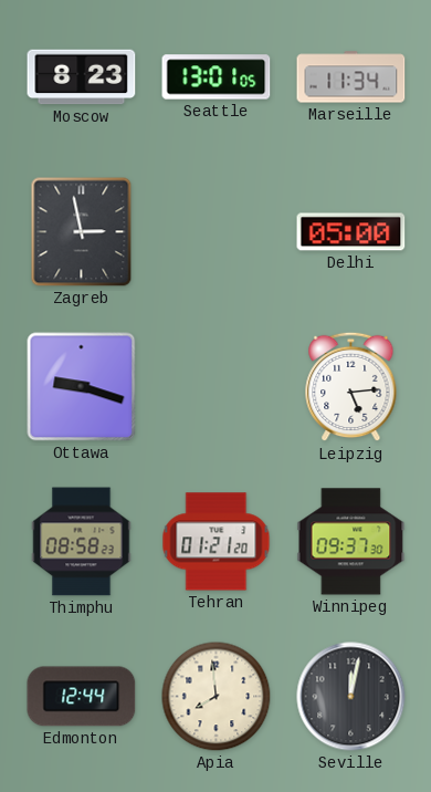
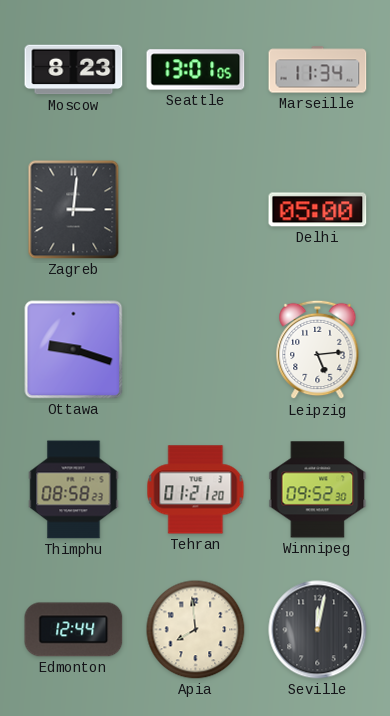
Zagreb: 2:58 -> 3:01 (74, 210)
Winnipeg: 09:37 -> 09:52 (318, 490)
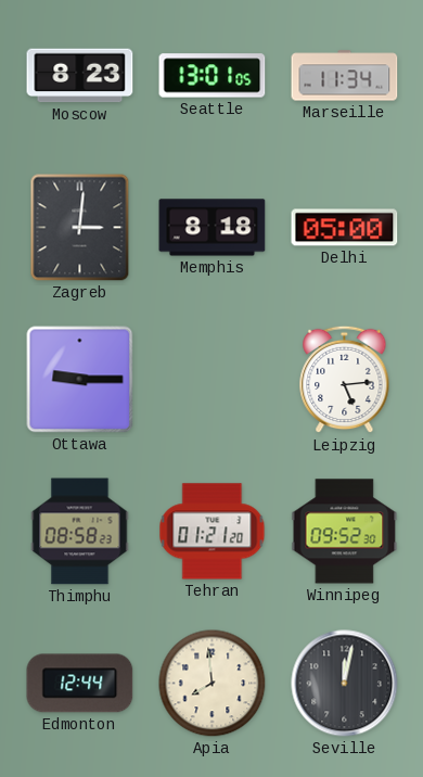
Memphis: none -> 8:18 (213, 228)
Ottawa: 9:18 -> 9:15 (80, 380)
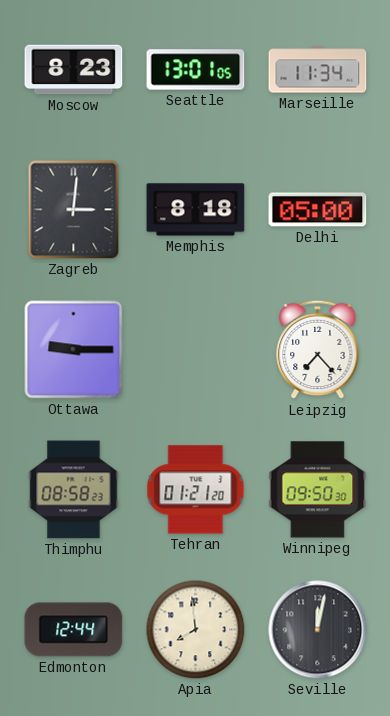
Leipzig: 5:14 -> 7:23 (318, 350)
Winnipeg: 09:52 -> 09:50 (318, 490)
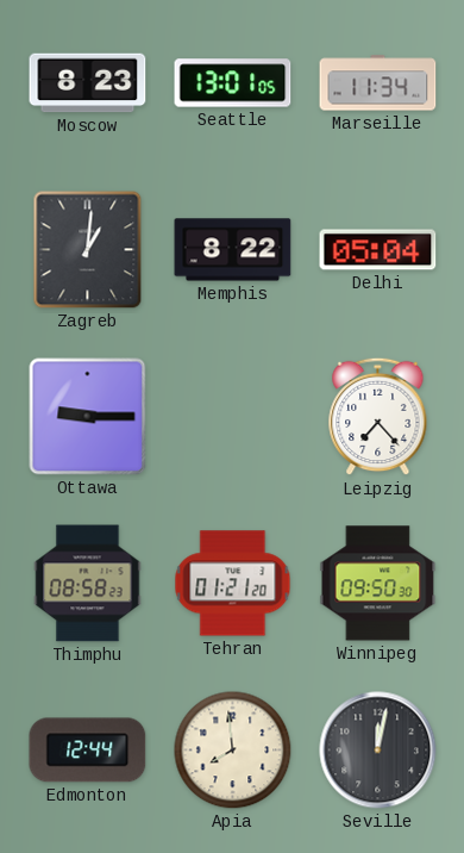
Zagreb: 3:01 -> 1:01 (88, 250)
Memphis: 8:18 -> 8:22 (233, 250)
Delhi: 05:00 -> 05:04 (378, 250)
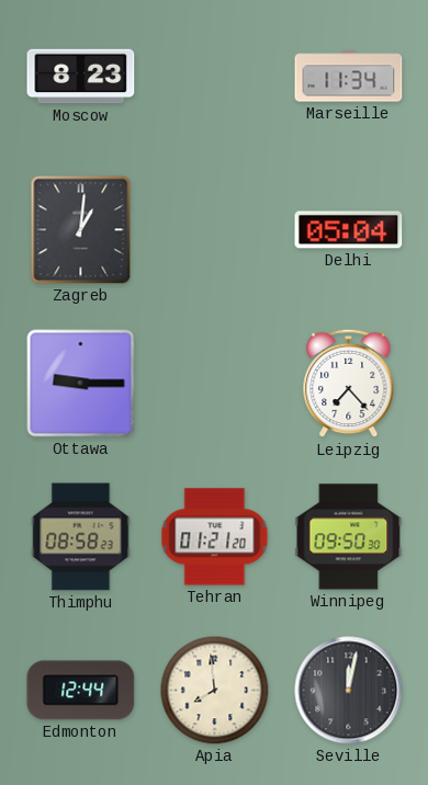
Seattle: 13:01 -> none (233, 83)
Memphis: 8:22 -> none (233, 250)
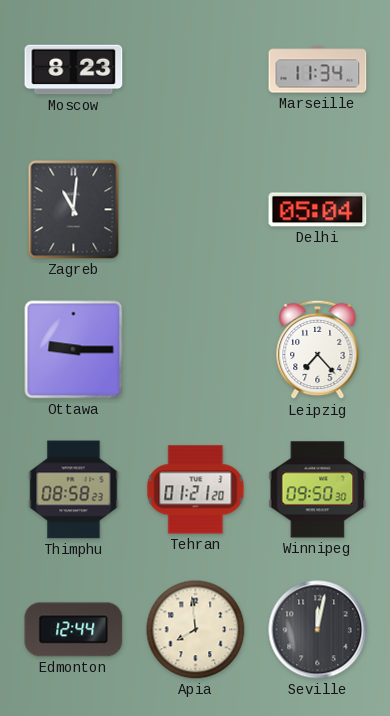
Zagreb: 1:01 -> 11:01 (74, 210)
